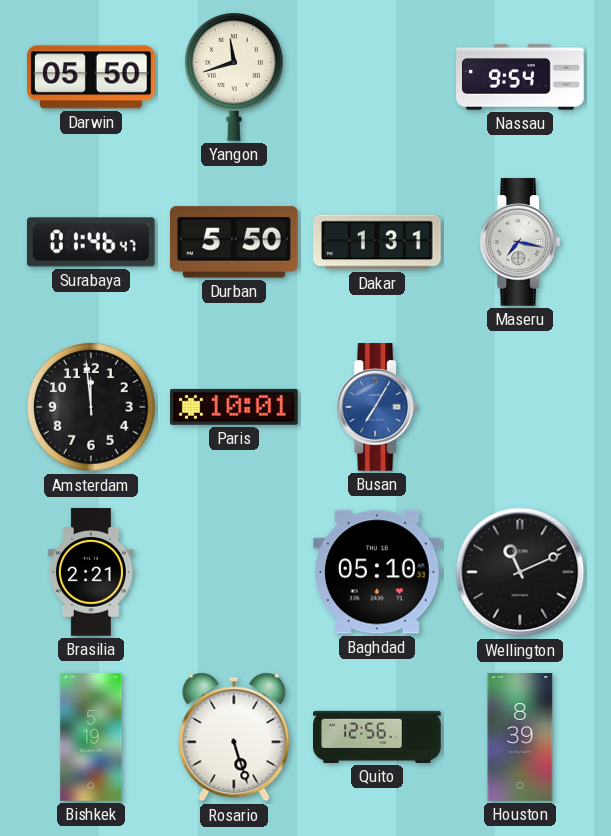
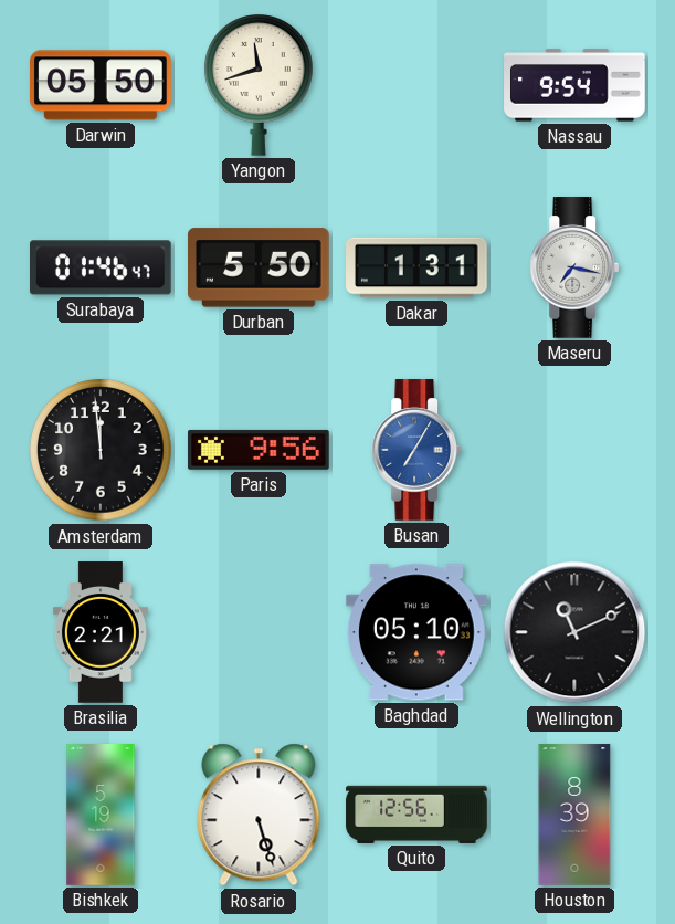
Paris: 10:01 -> 9:56 (260, 450)
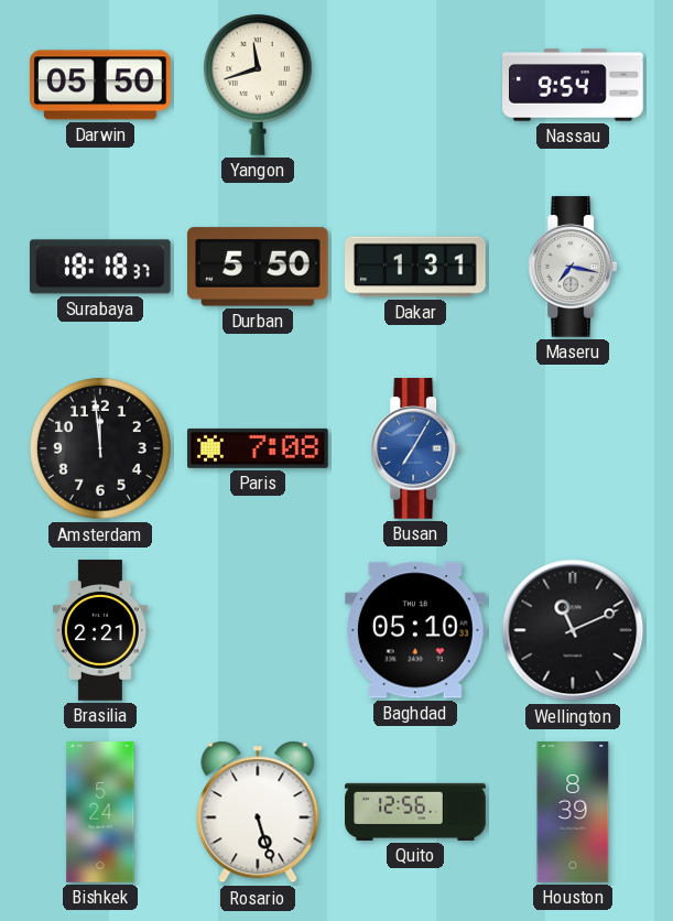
Surabaya: 01:46 -> 18:18 (101, 267)
Paris: 9:56 -> 7:08 (259, 448)
Bishkek: 5:19 -> 5:24 (100, 812)
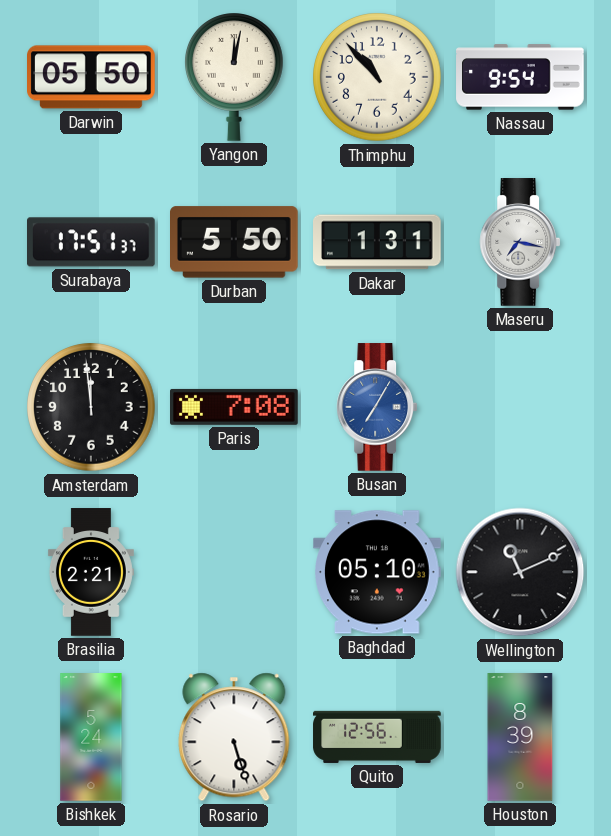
Yangon: 11:42 -> 12:02 (235, 77)
Thimphu: none -> 10:53 (377, 77)
Surabaya: 18:18 -> 17:51 (92, 242)
